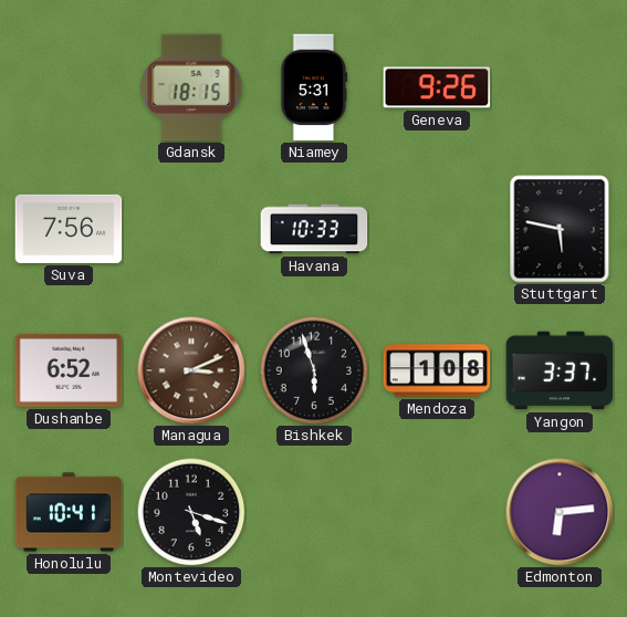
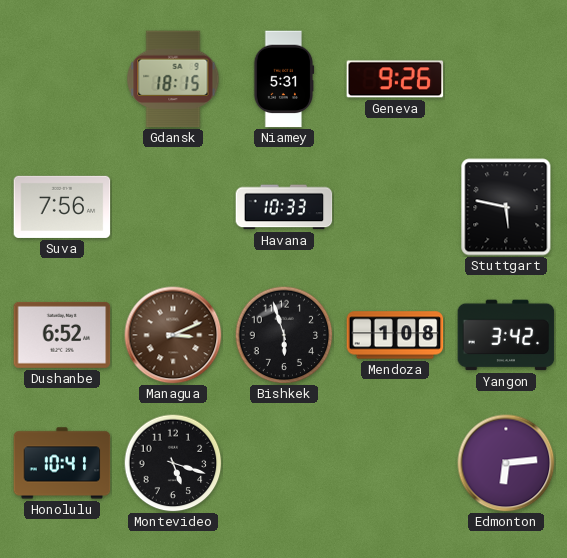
Yangon: 3:37 -> 3:42 (506, 335)
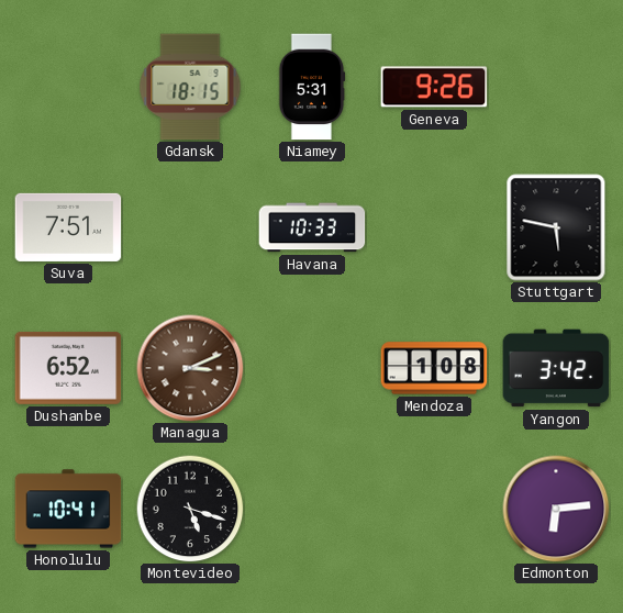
Suva: 7:56 -> 7:51 (68, 227)
Bishkek: 5:57 -> none (284, 335)
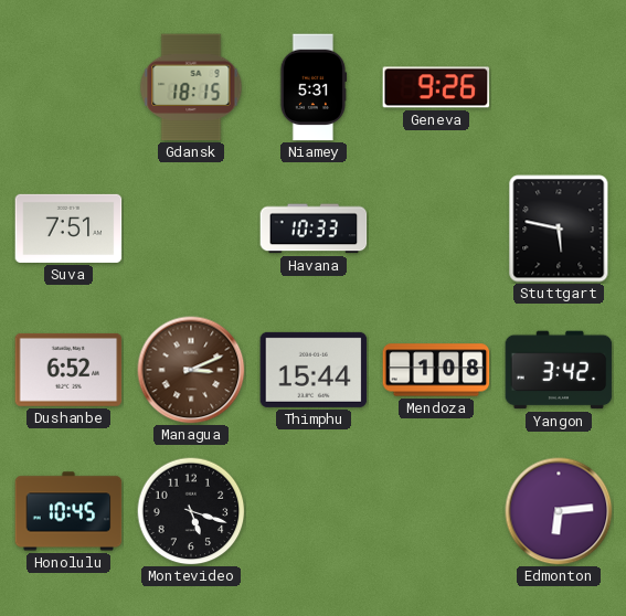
Thimphu: none -> 15:44 (314, 370)
Honolulu: 10:41 -> 10:45 (68, 511)
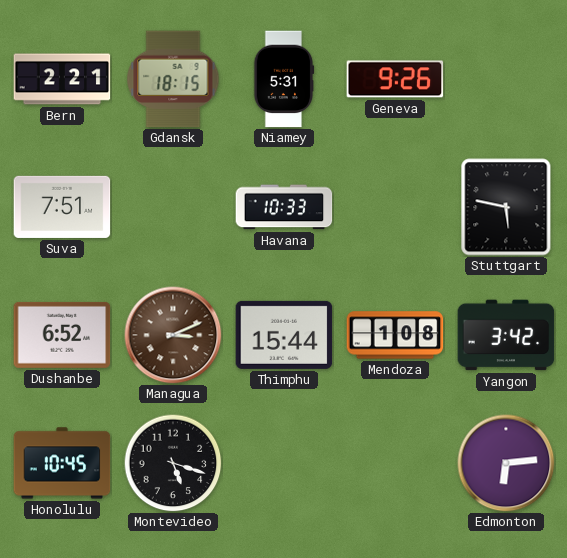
Bern: none -> 2:21 (62, 79)
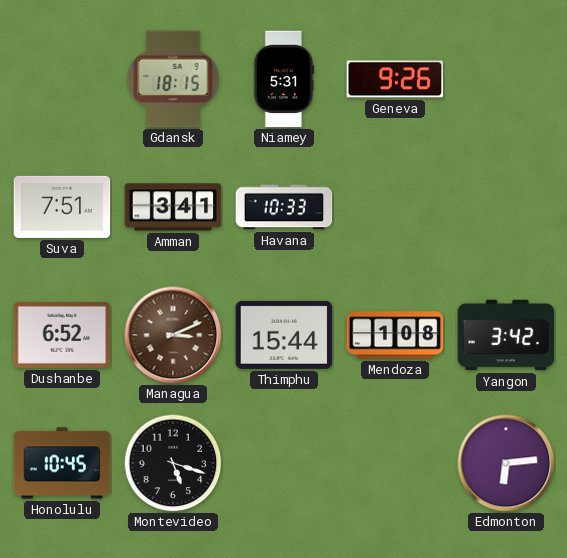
Bern: 2:21 -> none (62, 79)
Amman: none -> 3:41 (173, 207)
Stuttgart: 5:47 -> none (506, 207)
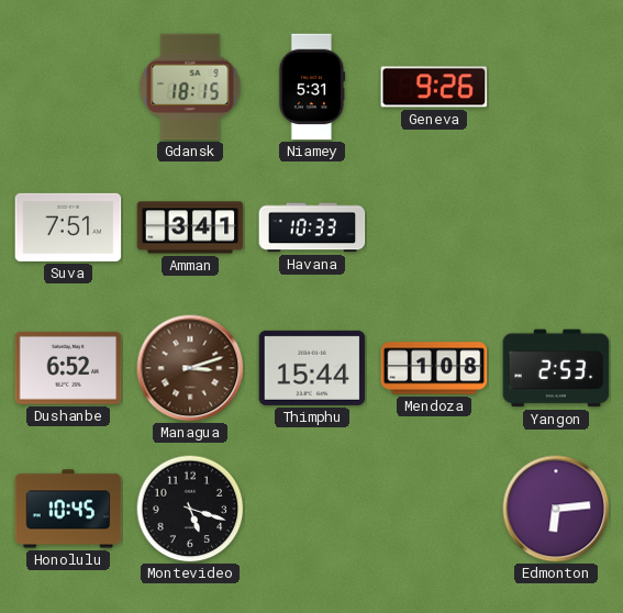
Managua: 3:11 -> 3:12 (190, 368)
Yangon: 3:42 -> 2:53 (556, 368)
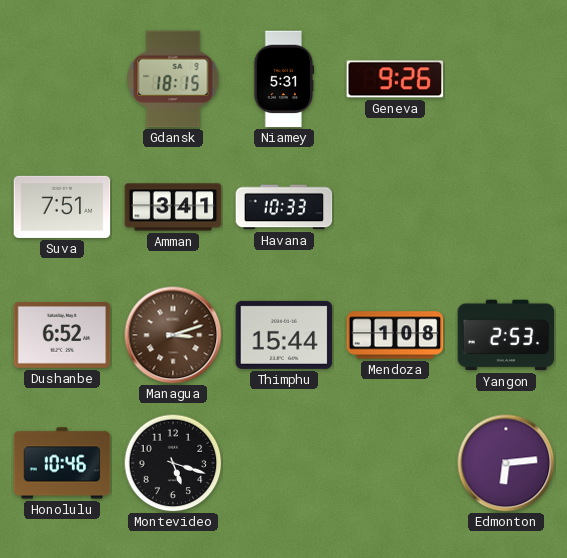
Honolulu: 10:45 -> 10:46 (62, 463)
